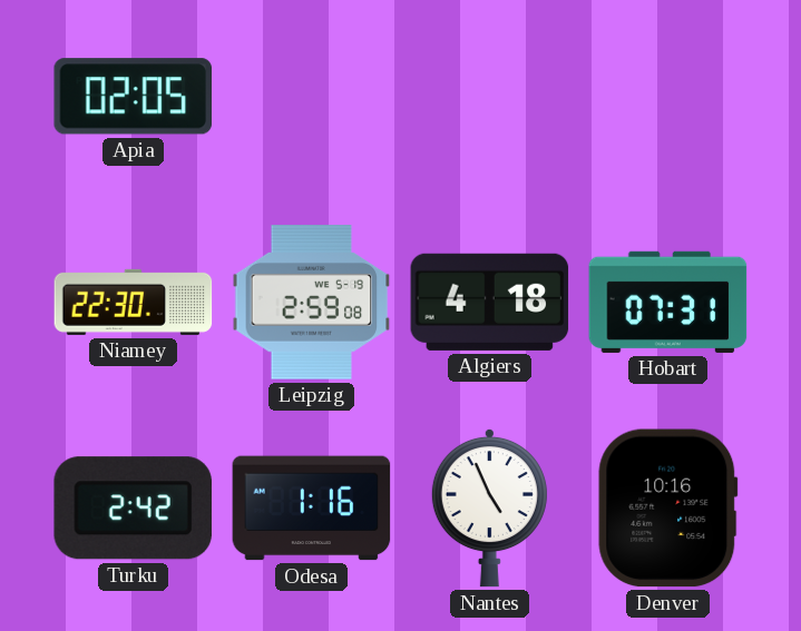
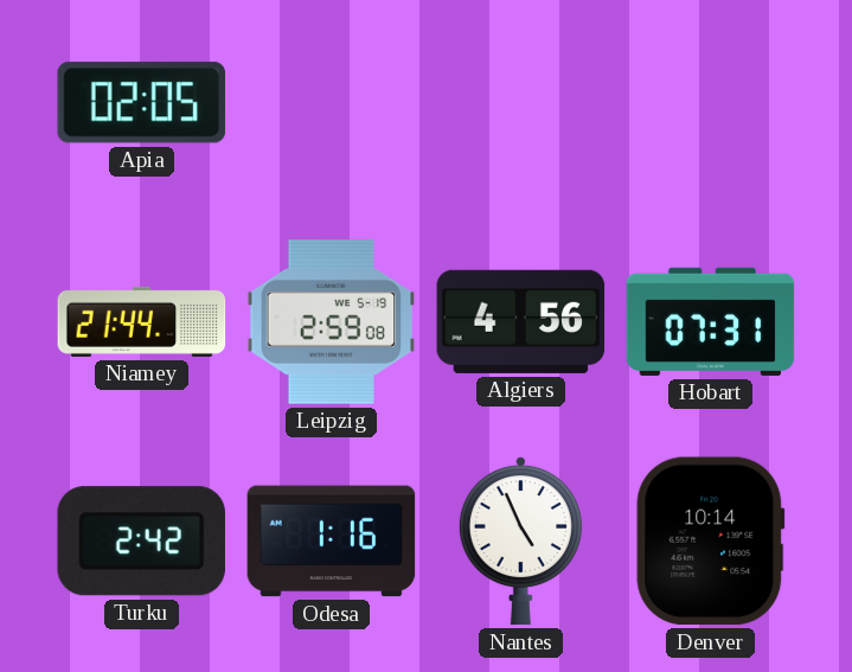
Niamey: 22:30 -> 21:44 (142, 321)
Algiers: 4:18 -> 4:56 (521, 321)
Denver: 10:16 -> 10:14 (711, 542)
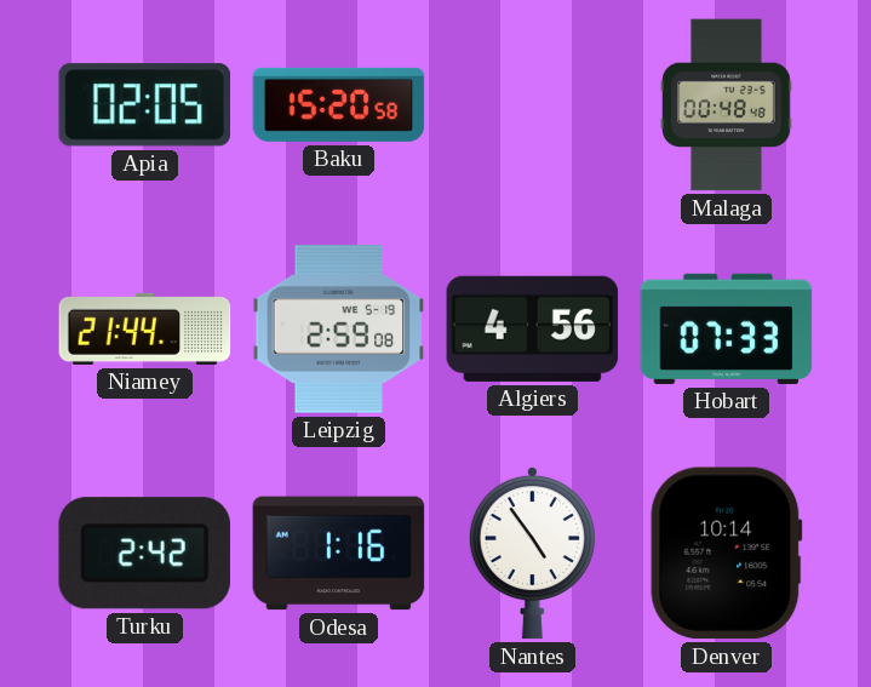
Baku: none -> 15:20 (339, 104)
Malaga: none -> 00:48 (727, 105)
Hobart: 07:31 -> 07:33 (727, 328)
Nantes: 4:56 -> 4:54 (532, 553)
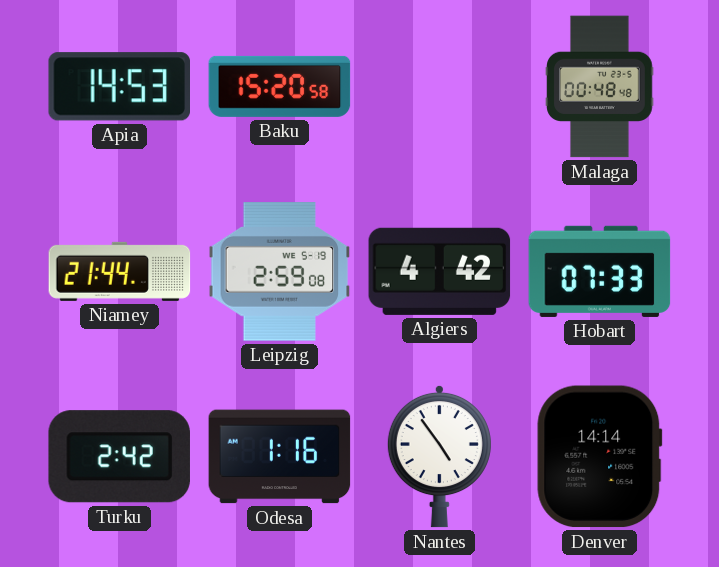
Apia: 02:05 -> 14:53 (119, 87)
Algiers: 4:56 -> 4:42 (440, 271)
Denver: 10:14 -> 14:14 (600, 457)
